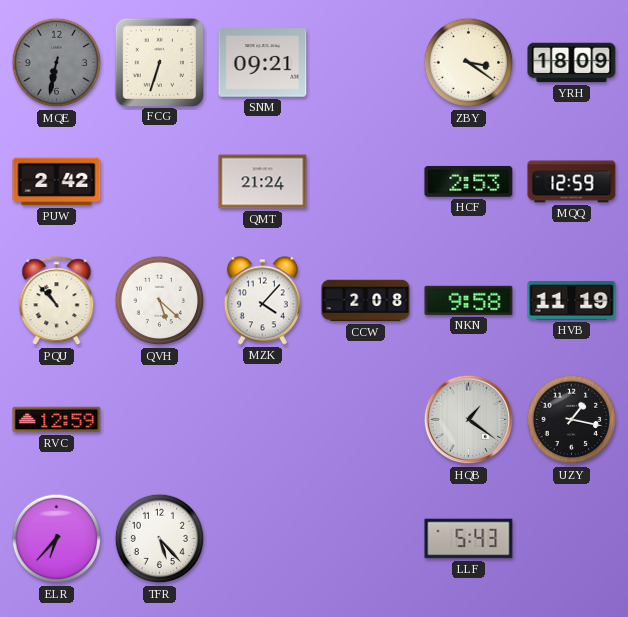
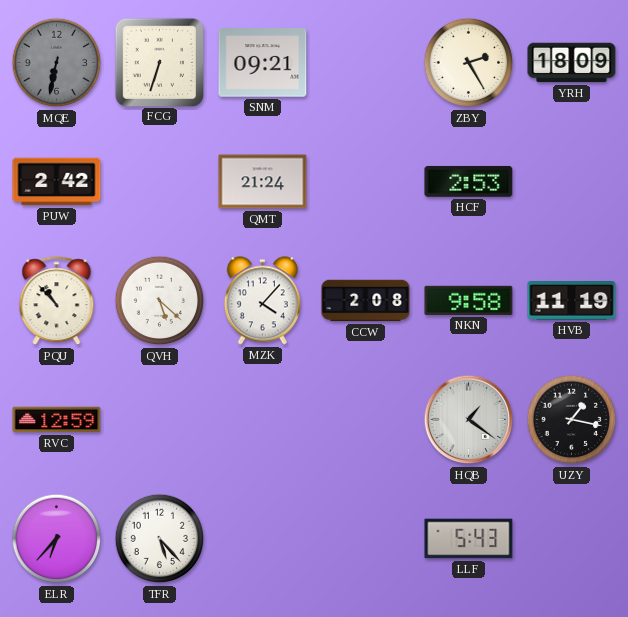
ZBY: 3:21 -> 2:25 (469, 63)
MQQ: 12:59 -> none (572, 182)
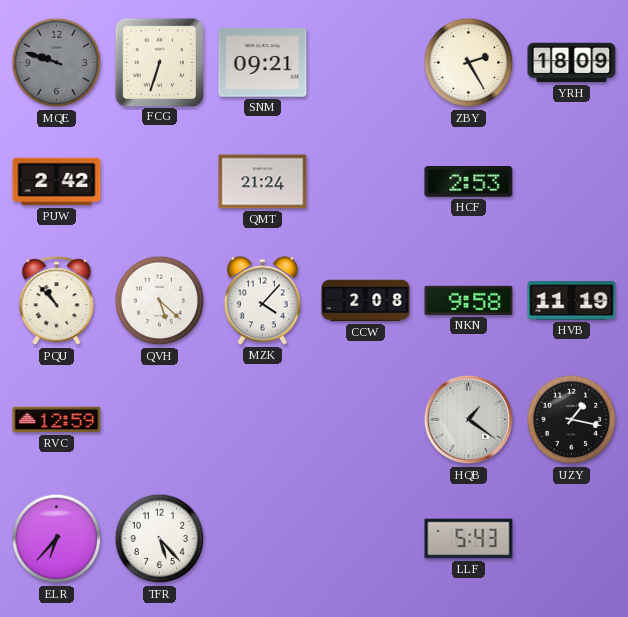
MQE: 6:32 -> 9:48 (57, 63)
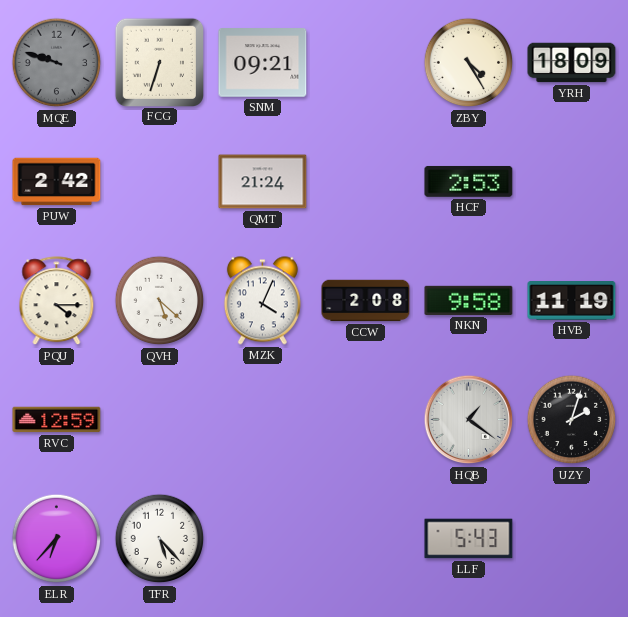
ZBY: 2:25 -> 4:25 (469, 63)
PQU: 10:53 -> 4:15 (57, 301)
MZK: 4:07 -> 4:04 (262, 301)
UZY: 1:17 -> 2:03 (572, 420)
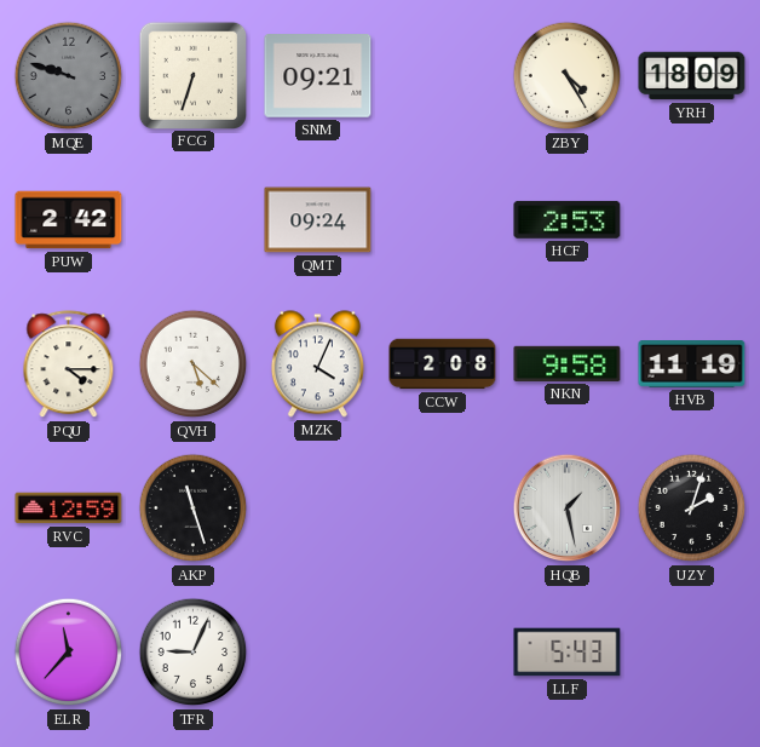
QMT: 21:24 -> 09:24 (318, 220)
AKP: none -> 11:27 (194, 508)
HQB: 1:21 -> 1:28 (568, 508)
ELR: 6:37 -> 11:37 (69, 653)
TFR: 5:23 -> 9:04 (194, 653)
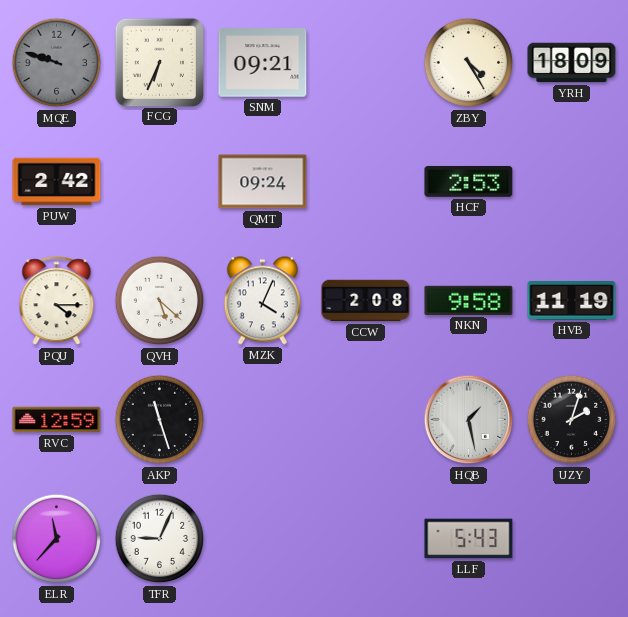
FCG: 6:33 -> 6:34 (159, 62)
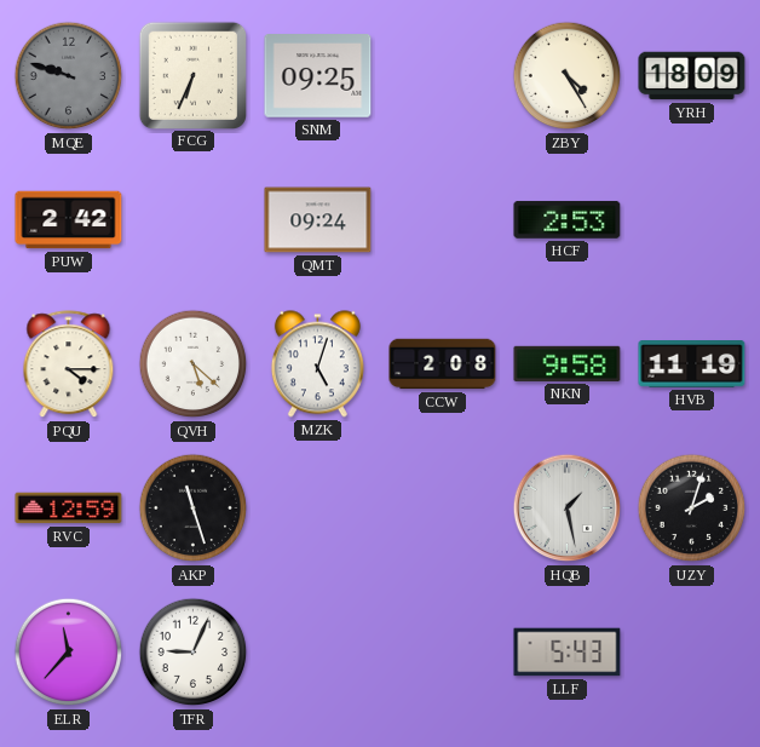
SNM: 09:21 -> 09:25 (318, 76)
MZK: 4:04 -> 5:03 (317, 364)
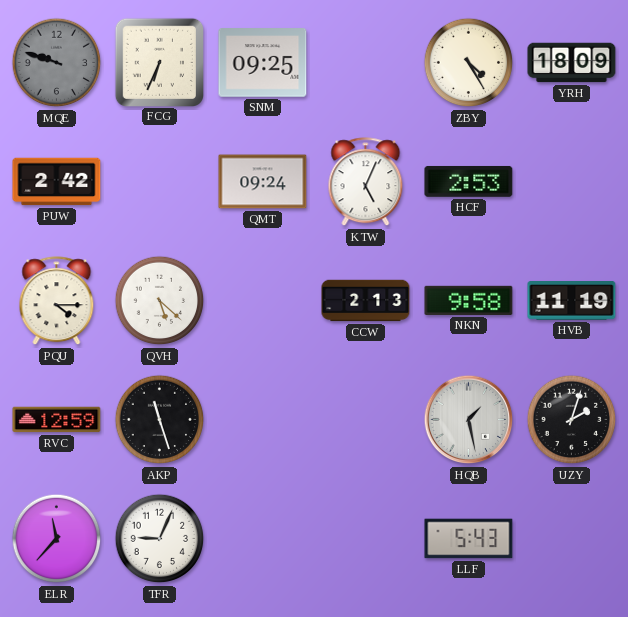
KTW: none -> 5:04 (366, 182)
MZK: 5:03 -> none (317, 364)
CCW: 2:08 -> 2:13 (366, 301)
